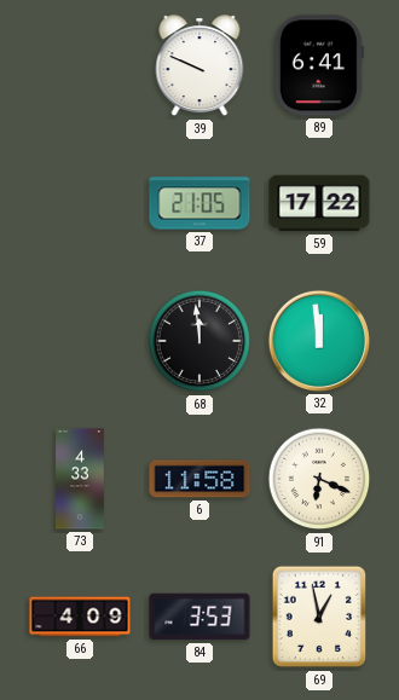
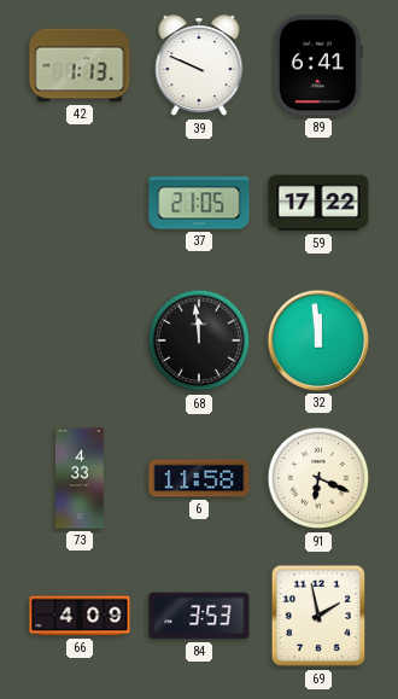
42: none -> 1:13 (80, 65)
69: 12:58 -> 1:58 (317, 616)
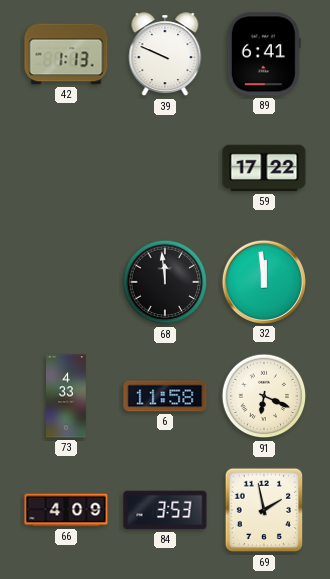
37: 21:05 -> none (199, 203)
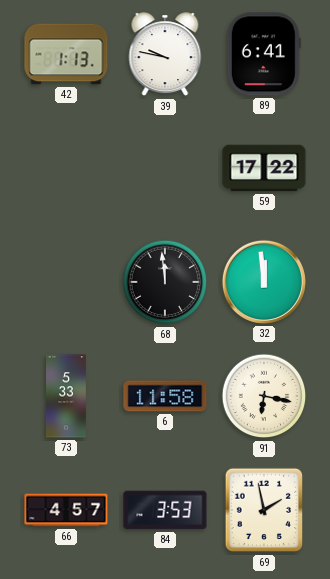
39: 9:49 -> 9:47 (165, 55)
73: 4:33 -> 5:33 (67, 396)
91: 6:19 -> 6:17 (264, 396)
66: 4:09 -> 4:57 (66, 510)
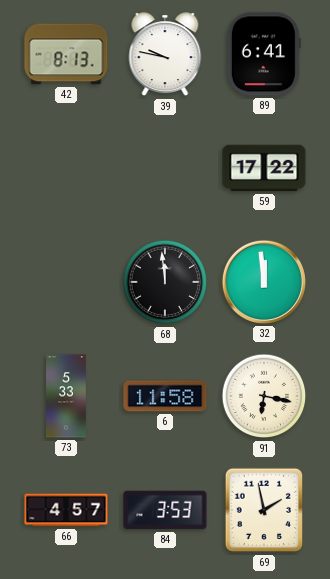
42: 1:13 -> 8:13 (66, 54)
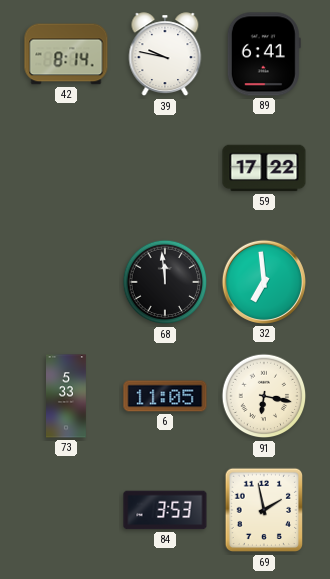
42: 8:13 -> 8:14 (66, 54)
32: 11:59 -> 6:59 (264, 282)
6: 11:58 -> 11:05 (165, 396)
66: 4:57 -> none (66, 510)
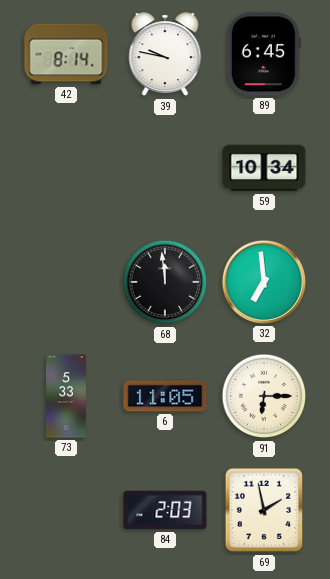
89: 6:41 -> 6:45 (264, 54)
59: 17:22 -> 10:34 (264, 168)
91: 6:17 -> 6:15 (264, 396)
84: 3:53 -> 2:03 (165, 510)
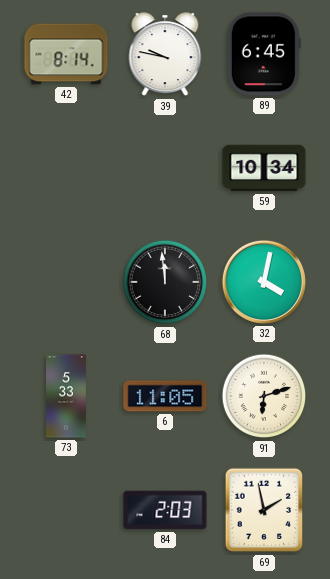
32: 6:59 -> 4:02 (264, 282)
91: 6:15 -> 6:12 (264, 396)
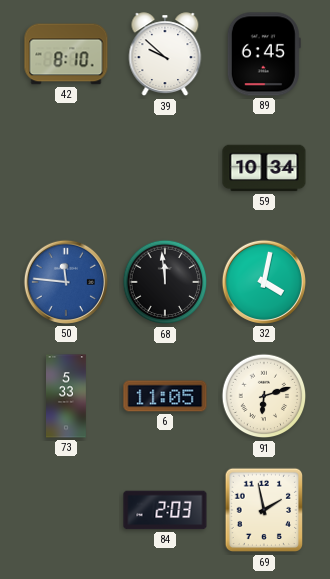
42: 8:14 -> 8:10 (66, 54)
39: 9:47 -> 9:52 (165, 55)
50: none -> 11:46 (66, 282)
